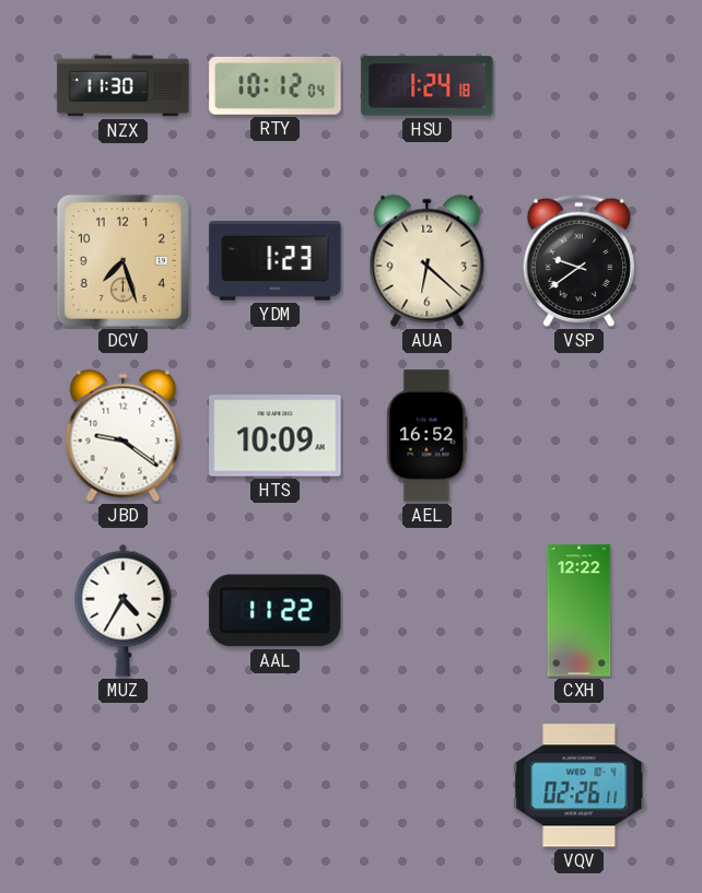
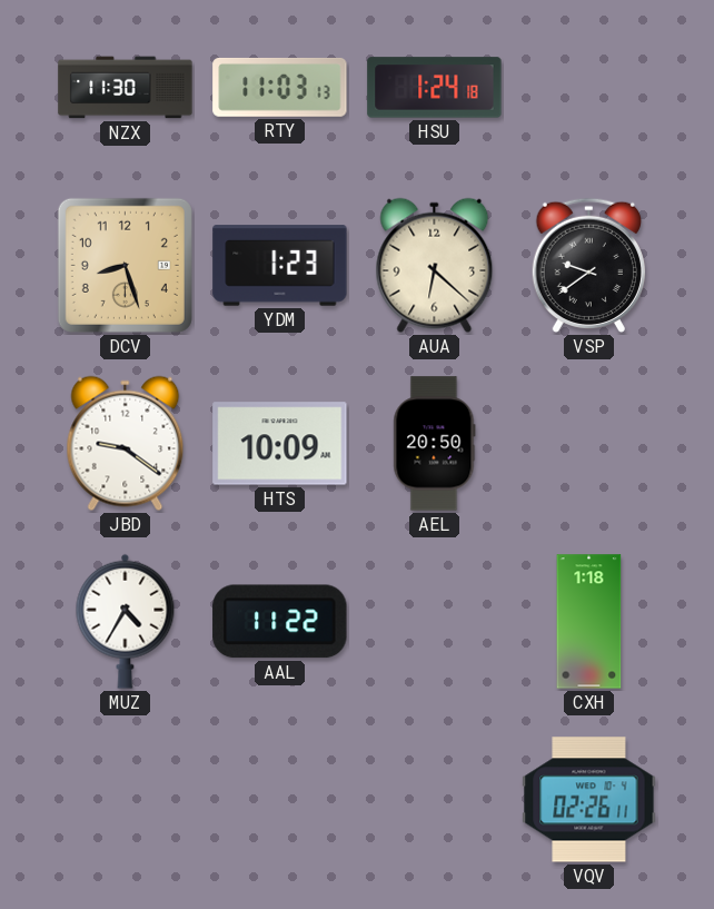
RTY: 10:12 -> 11:03 (280, 87)
DCV: 7:27 -> 8:27 (125, 265)
AEL: 16:52 -> 20:50 (435, 444)
CXH: 12:22 -> 1:18 (589, 622)
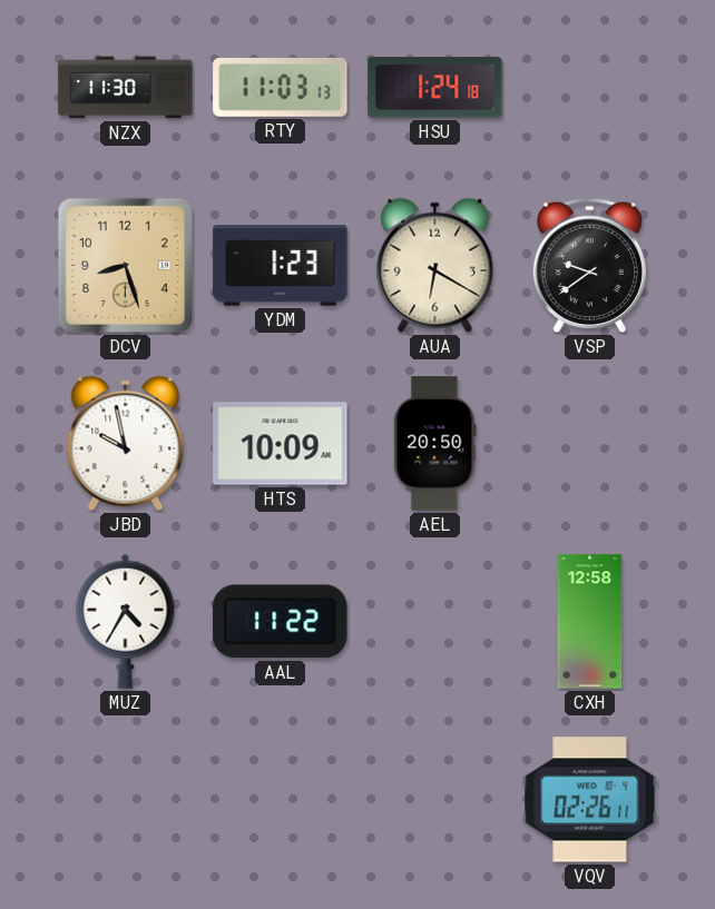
AUA: 6:22 -> 6:20 (435, 266)
JBD: 9:21 -> 9:58 (126, 444)
CXH: 1:18 -> 12:58 (590, 622)
